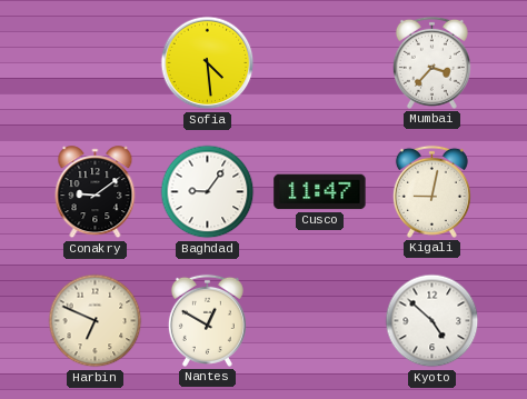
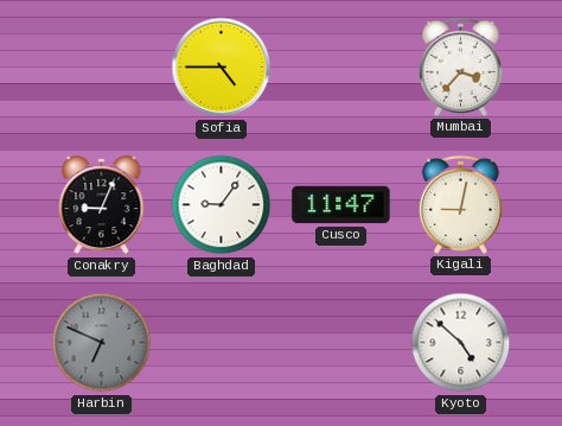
Sofia: 4:29 -> 4:45 (222, 68)
Conakry: 9:09 -> 9:04 (102, 205)
Harbin dial: cream -> grey (102, 343)
Nantes: 12:50 -> none (207, 320)
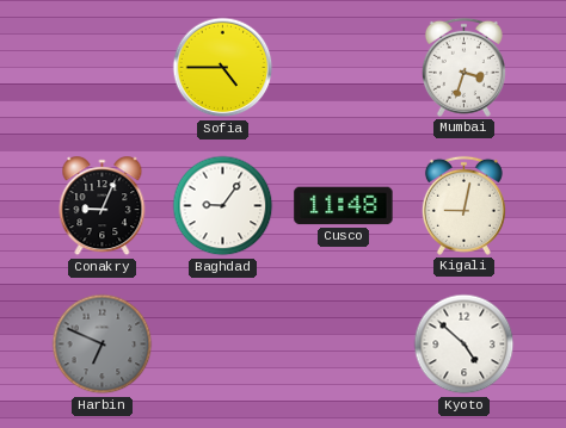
Mumbai: 3:37 -> 3:33 (463, 67)
Cusco: 11:47 -> 11:48 (344, 206)
